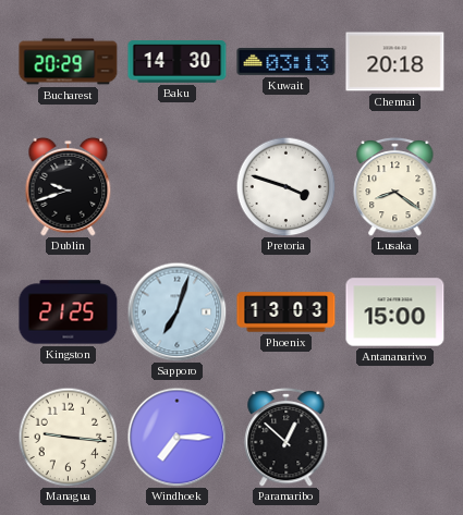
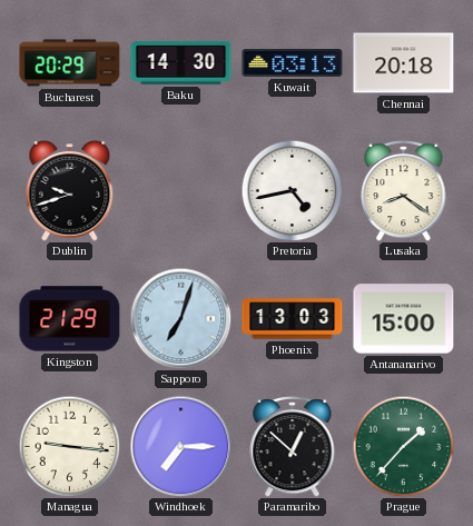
Pretoria: 3:48 -> 4:43 (292, 190)
Kingston: 21:25 -> 21:29 (70, 319)
Prague: none -> 1:37 (403, 446)
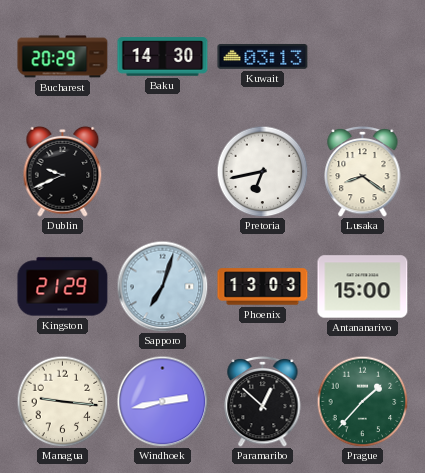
Chennai: 20:18 -> none (404, 63)
Dublin: 9:42 -> 9:41 (63, 171)
Pretoria: 4:43 -> 6:43 (262, 171)
Windhoek: 7:15 -> 2:43 (162, 401)
